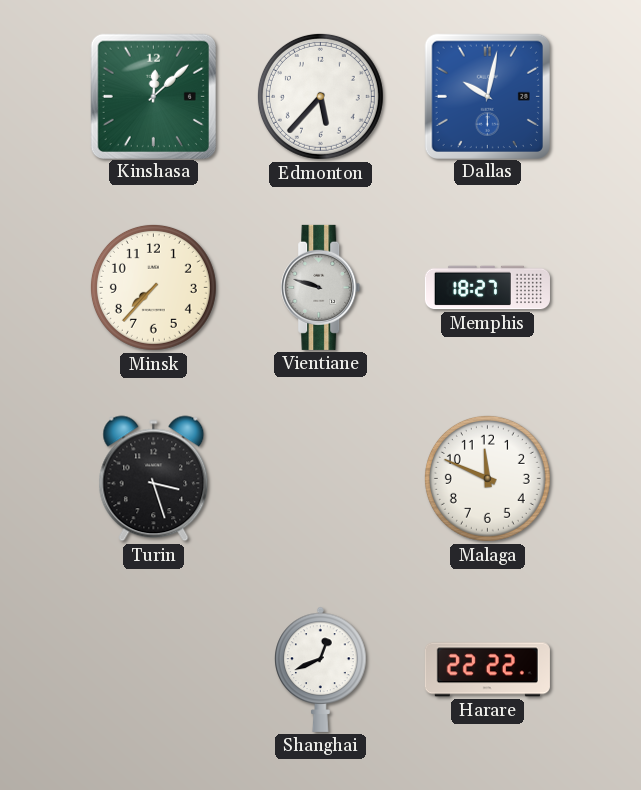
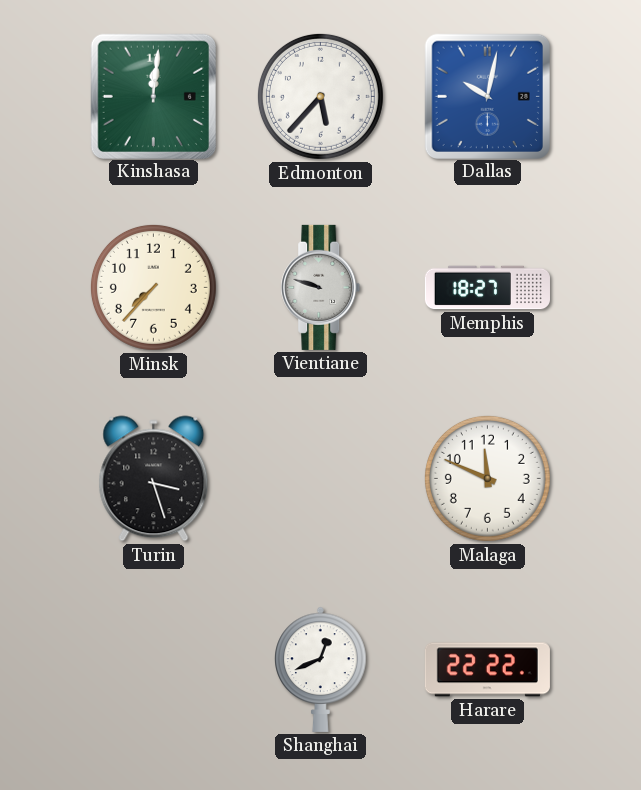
Kinshasa: 12:08 -> 12:01 (153, 96)
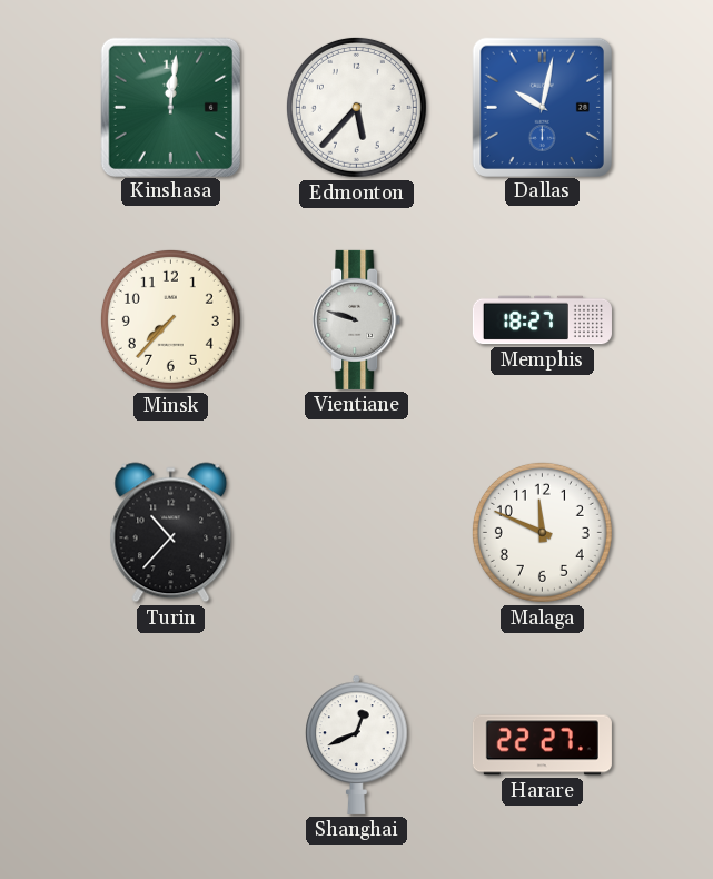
Turin: 3:27 -> 10:37 (171, 533)
Harare: 22:22 -> 22:27 (542, 745)
